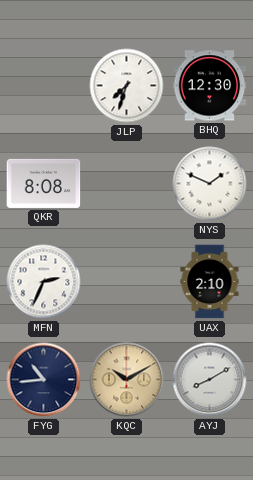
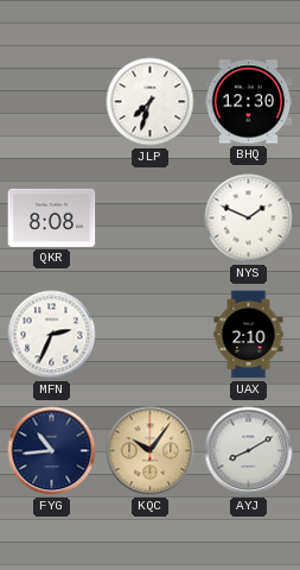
KQC: 10:10 -> 10:06 (151, 451)
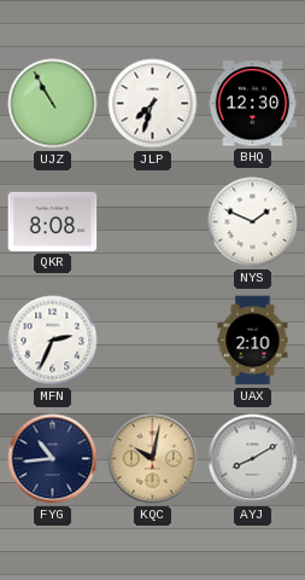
UJZ: none -> 10:55 (53, 104)
KQC: 10:06 -> 10:02 (153, 459)
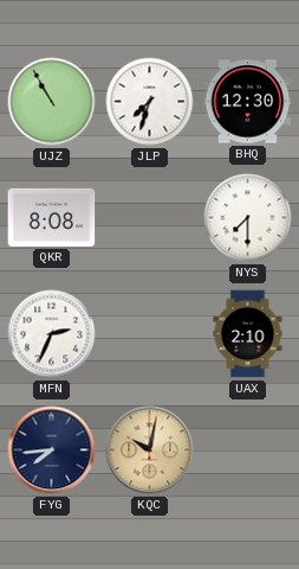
NYS: 1:49 -> 7:30 (248, 218)
FYG: 10:44 -> 7:44 (52, 450)
AYJ: 8:10 -> none (253, 459)
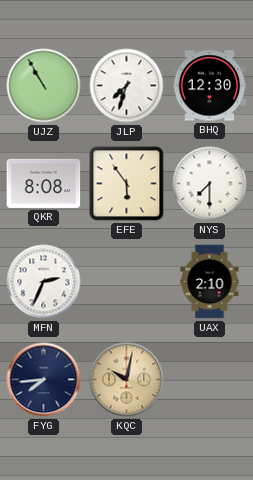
EFE: none -> 5:54 (127, 184)
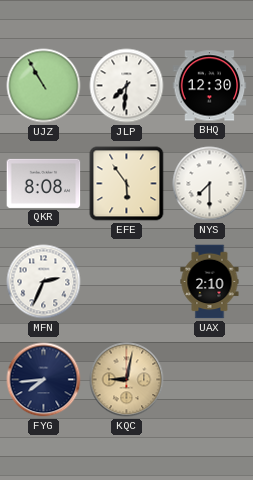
JLP: 7:33 -> 7:31 (127, 86)
KQC: 10:02 -> 9:02 (127, 380)
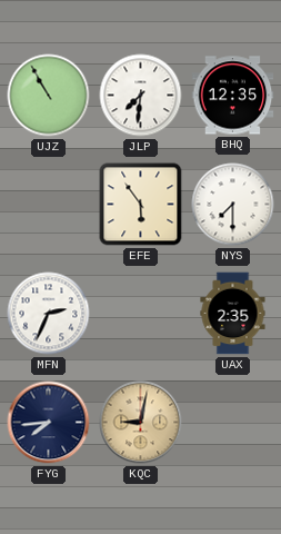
BHQ: 12:30 -> 12:35 (233, 96)
QKR: 8:08 -> none (44, 183)
UAX: 2:10 -> 2:35 (233, 314)
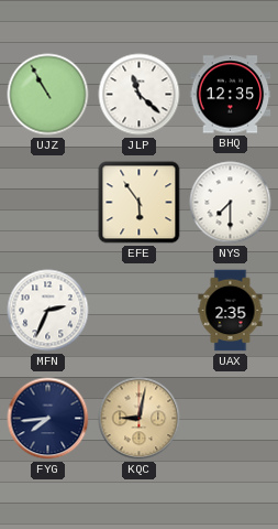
JLP: 7:31 -> 11:22 (140, 95)
